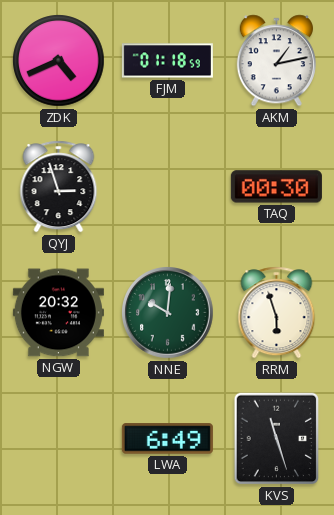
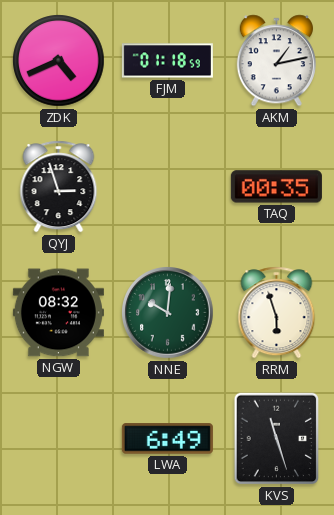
TAQ: 00:30 -> 00:35 (276, 187)
NGW: 20:32 -> 08:32 (58, 313)
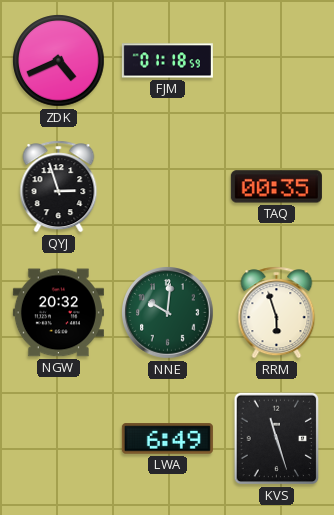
AKM: 1:13 -> none (276, 61)
NGW: 08:32 -> 20:32 (58, 313)
